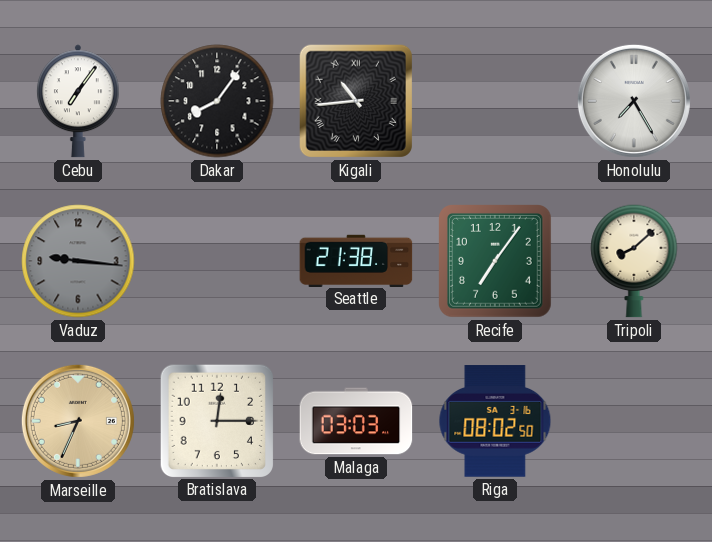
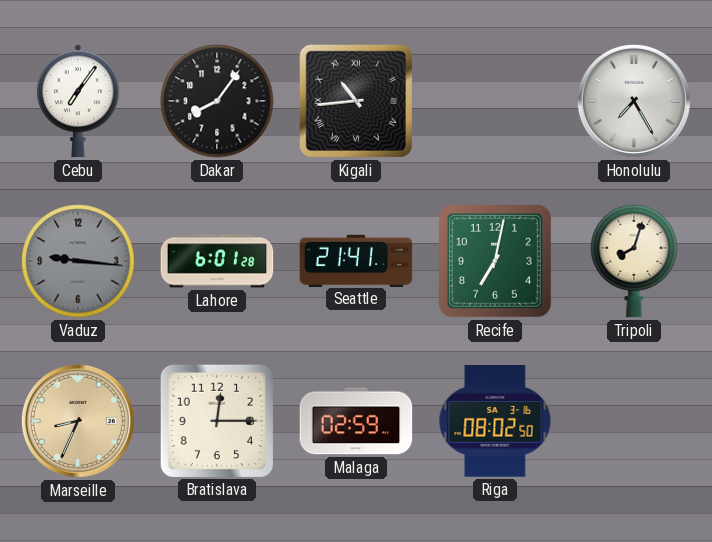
Lahore: none -> 6:01 (217, 261)
Seattle: 21:38 -> 21:41 (356, 260)
Recife: 7:06 -> 7:02 (496, 262)
Tripoli: 8:08 -> 8:03 (634, 261)
Malaga: 03:03 -> 02:59 (356, 421)
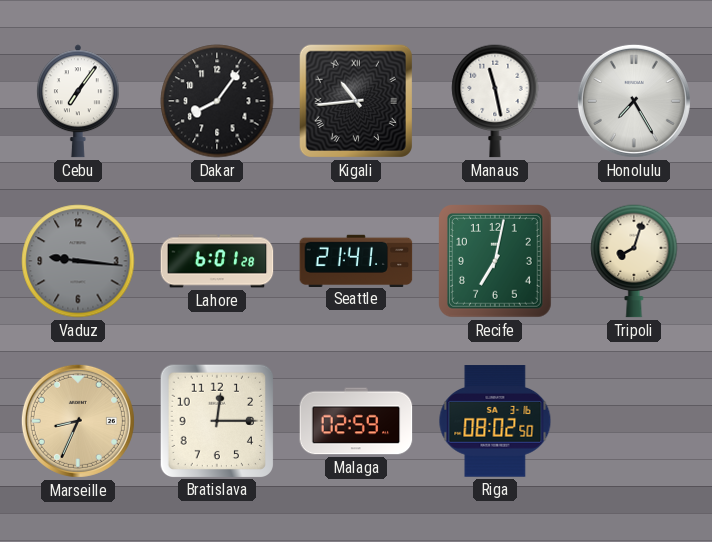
Manaus: none -> 11:28 (495, 101)
